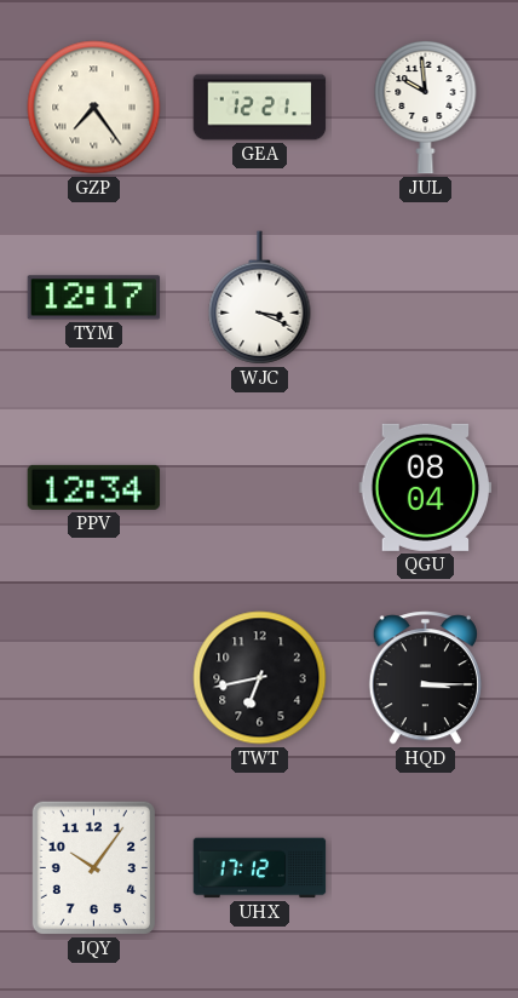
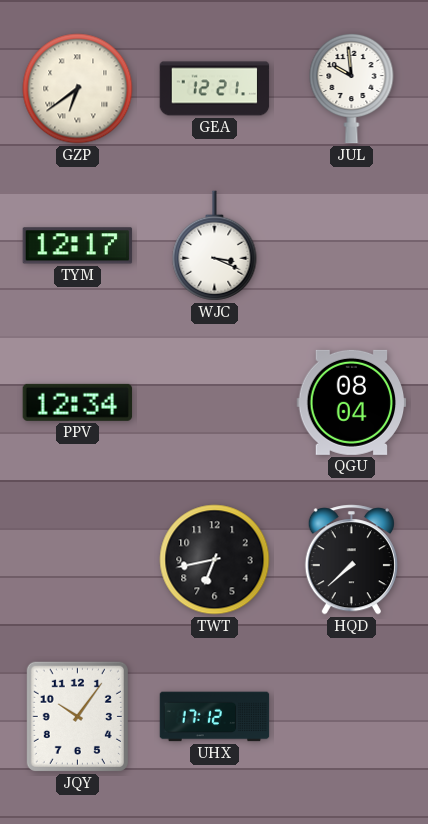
GZP: 7:24 -> 6:39 (78, 89)
HQD: 3:15 -> 7:38 (351, 560)
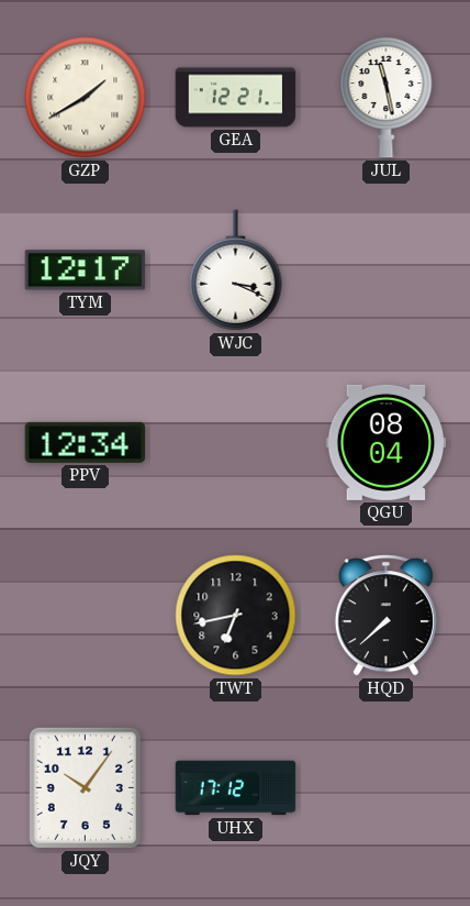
GZP: 6:39 -> 1:40 (86, 98)
JUL: 9:59 -> 11:28 (387, 97)
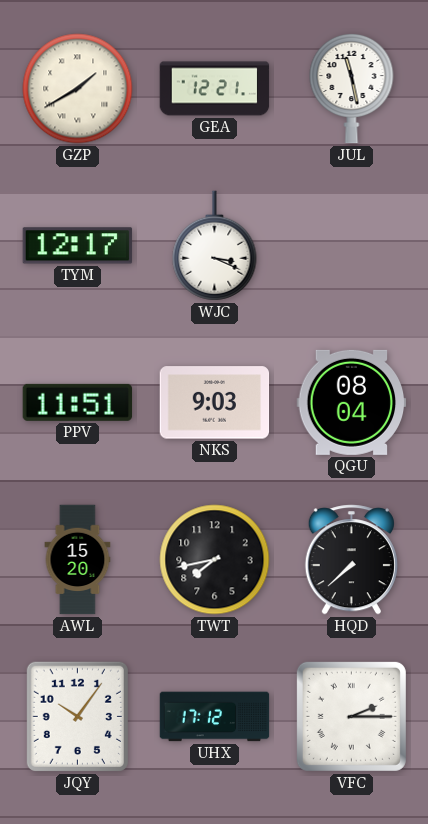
PPV: 12:34 -> 11:51 (78, 402)
NKS: none -> 9:03 (215, 403)
AWL: none -> 15:20 (78, 560)
TWT: 6:43 -> 7:43 (215, 560)
VFC: none -> 2:15 (351, 716)
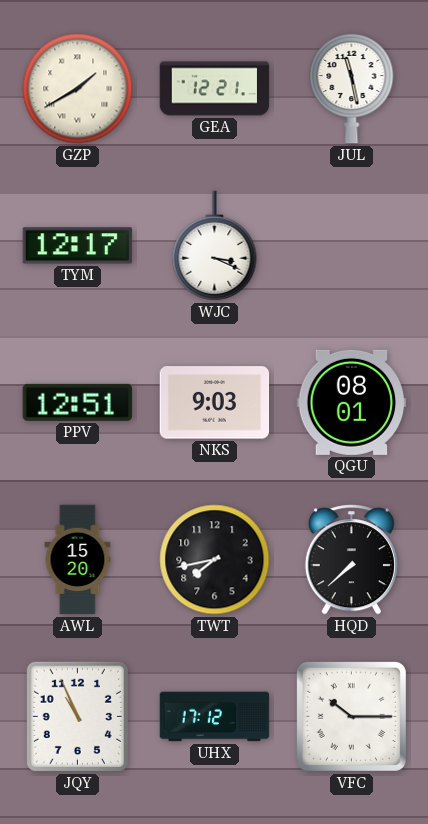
PPV: 11:51 -> 12:51 (78, 402)
QGU: 08:04 -> 08:01 (352, 402)
JQY: 10:06 -> 10:56 (77, 716)
VFC: 2:15 -> 10:15 (351, 716)
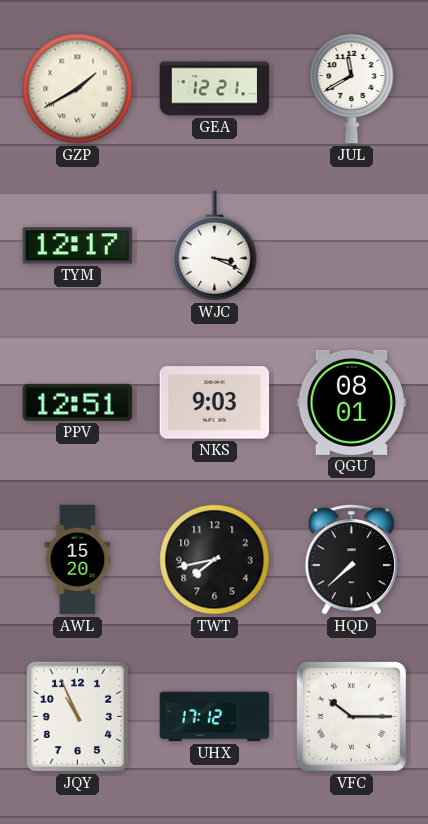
JUL: 11:28 -> 11:40 (352, 88)
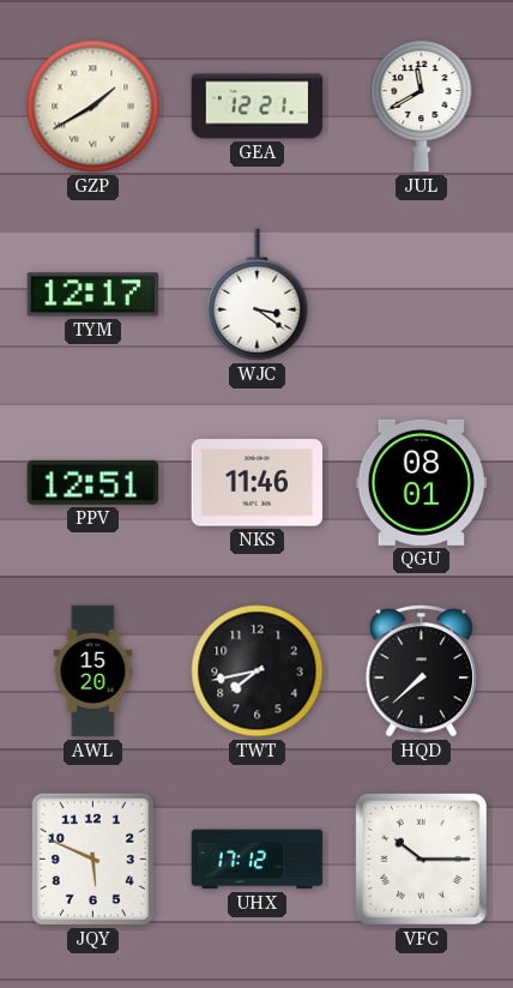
WJC: 3:19 -> 3:21 (258, 295)
NKS: 9:03 -> 11:46 (258, 483)
JQY: 10:56 -> 5:49 (92, 859)
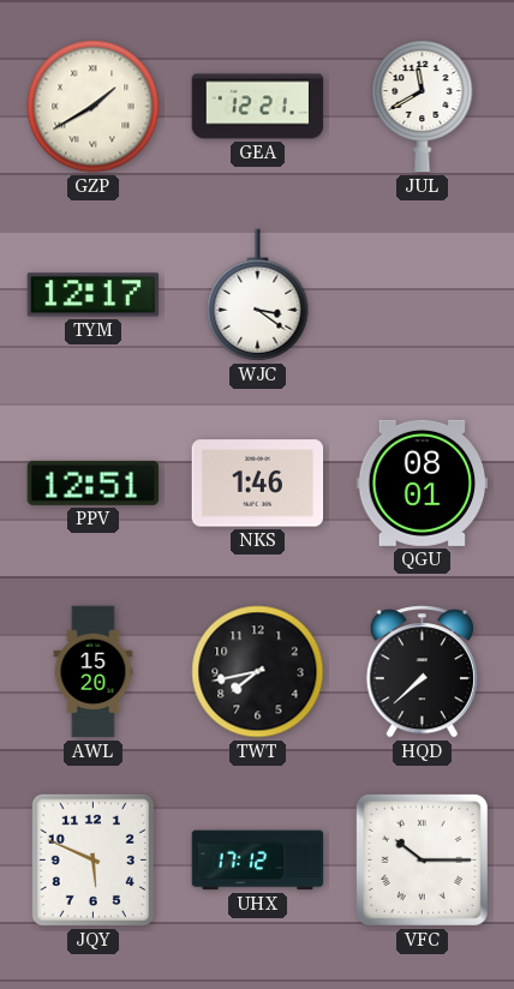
NKS: 11:46 -> 1:46 (258, 484)
